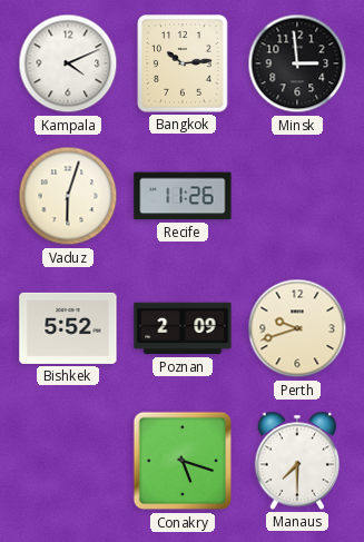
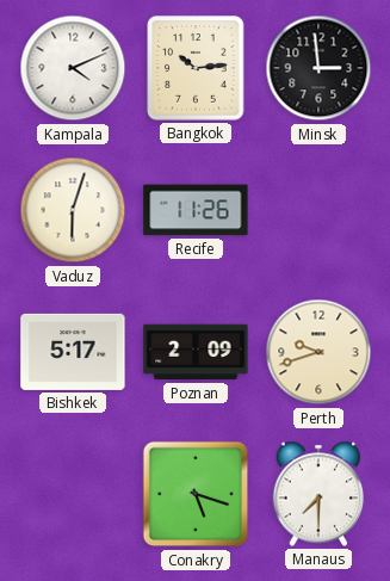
Bishkek: 5:52 -> 5:17 (73, 352)
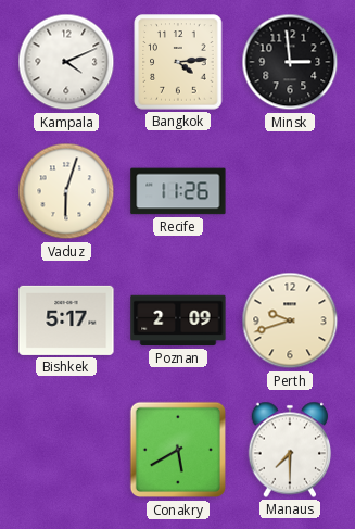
Bangkok: 10:14 -> 4:14 (178, 62)
Conakry: 5:18 -> 5:40 (178, 450)
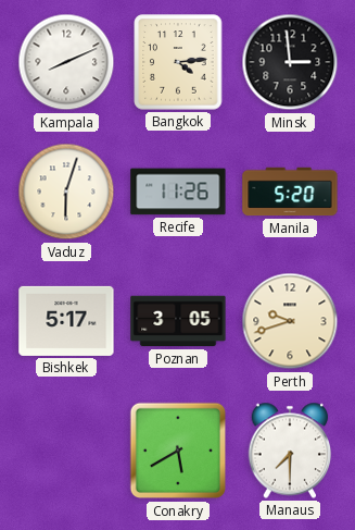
Kampala: 4:11 -> 8:11 (66, 62)
Manila: none -> 5:20 (290, 192)
Poznan: 2:09 -> 3:05 (178, 321)
